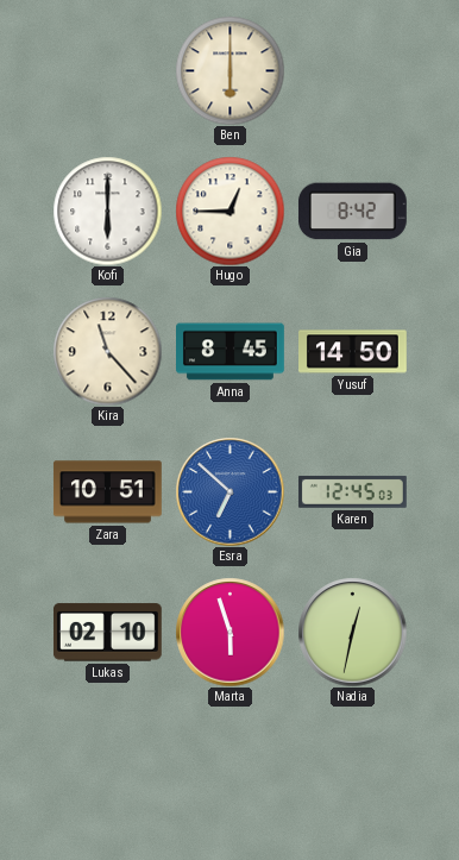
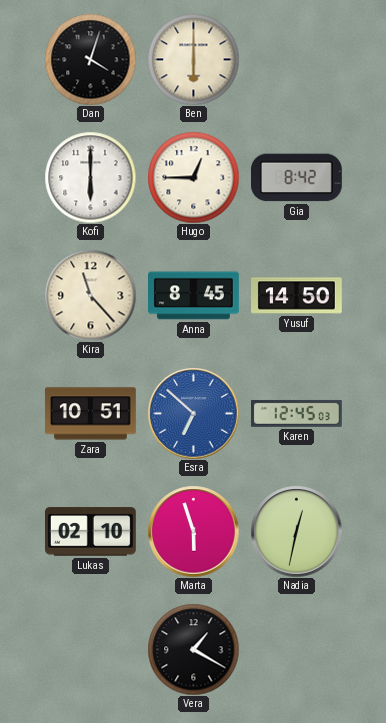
Dan: none -> 4:03 (90, 59)
Vera: none -> 1:20 (193, 649)
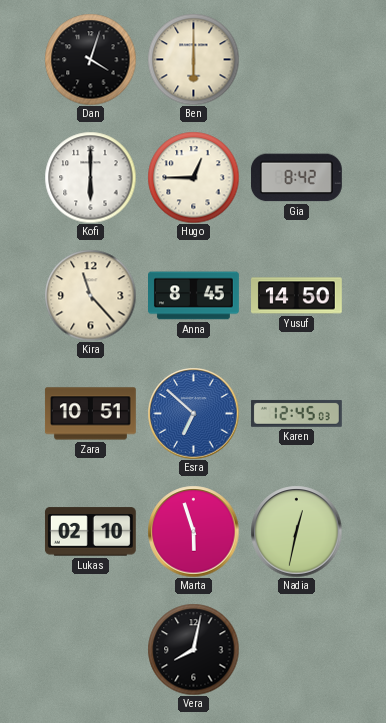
Vera: 1:20 -> 8:02 (193, 649)
